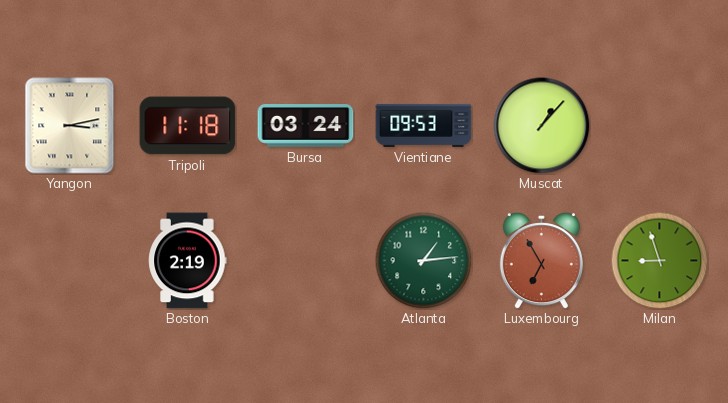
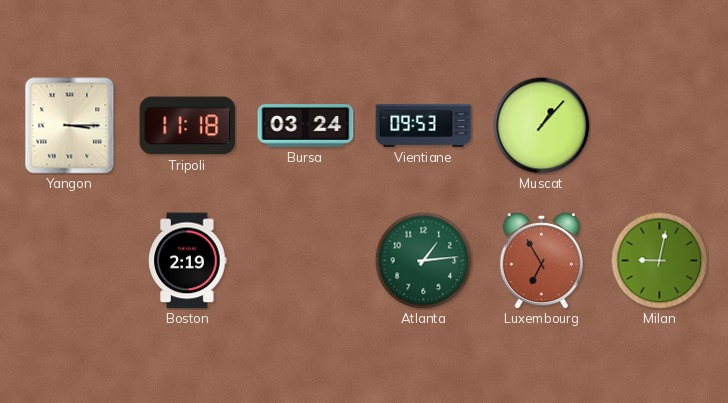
Yangon: 3:13 -> 3:15 (70, 126)
Milan: 8:57 -> 9:02 (659, 260)
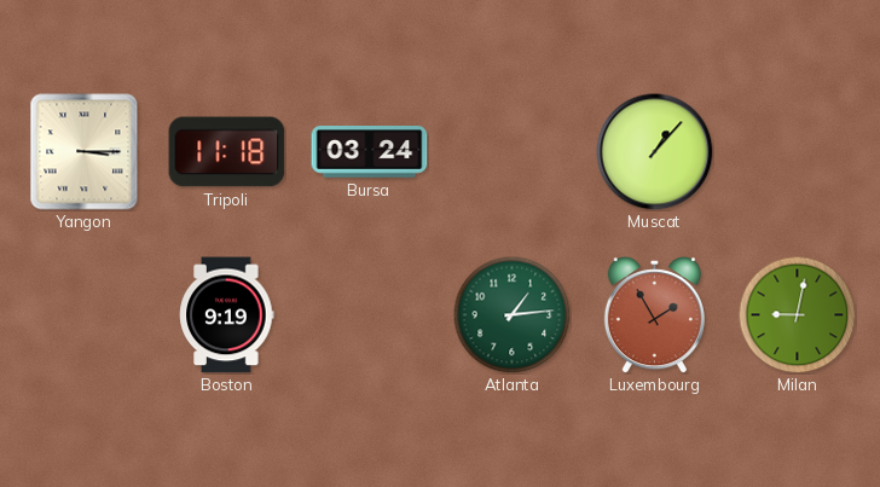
Vientiane: 09:53 -> none (424, 125)
Boston: 2:19 -> 9:19 (227, 315)
Luxembourg: 6:55 -> 1:55 (654, 315)
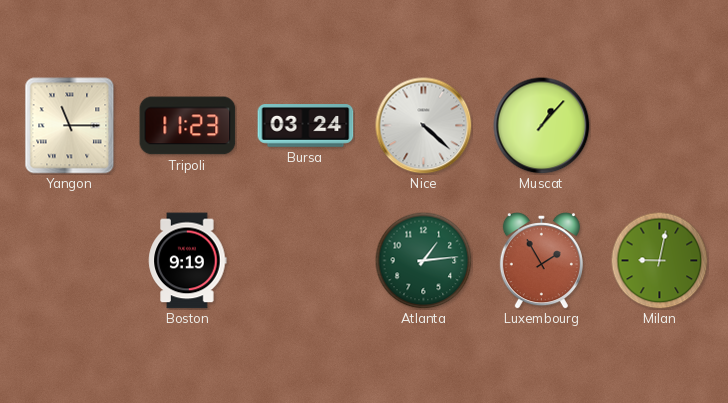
Yangon: 3:15 -> 11:15 (70, 126)
Tripoli: 11:18 -> 11:23 (188, 126)
Nice: none -> 4:22 (424, 126)
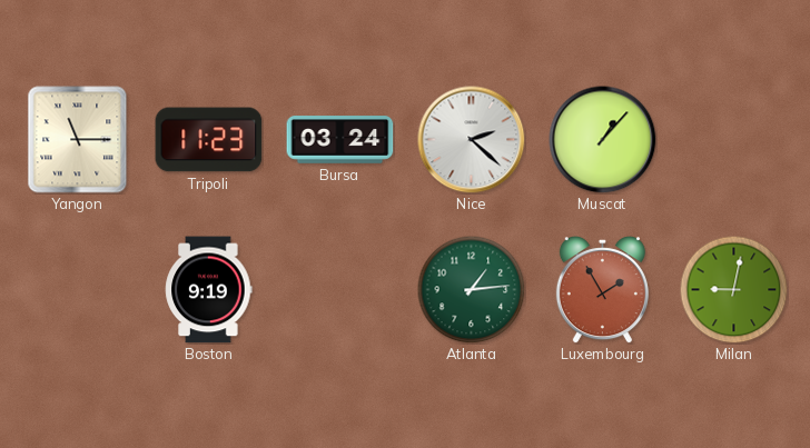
Nice: 4:22 -> 2:22 (472, 140)
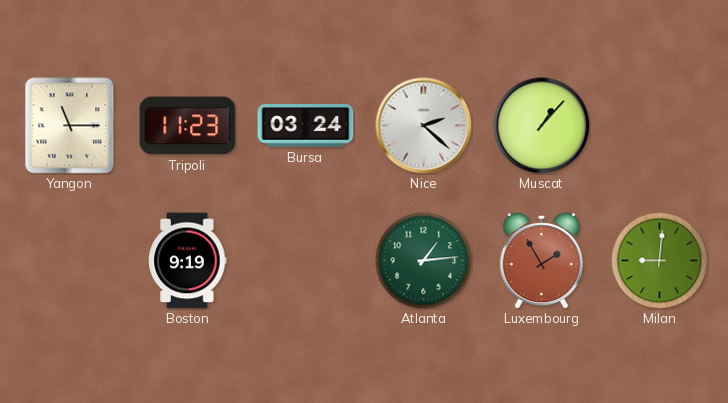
Milan: 9:02 -> 9:01 (659, 260)
